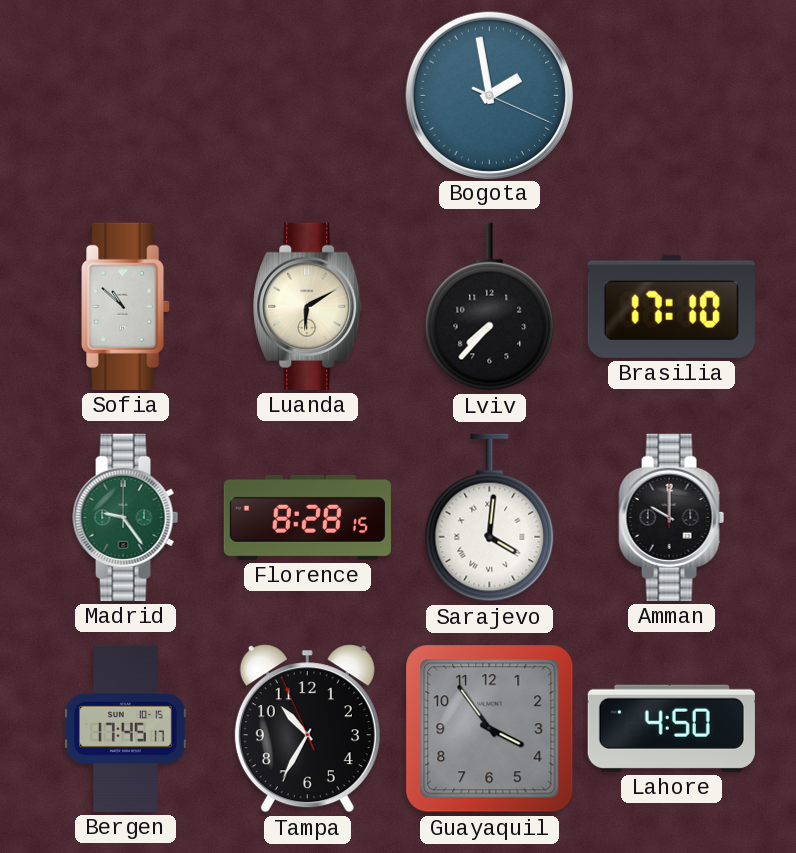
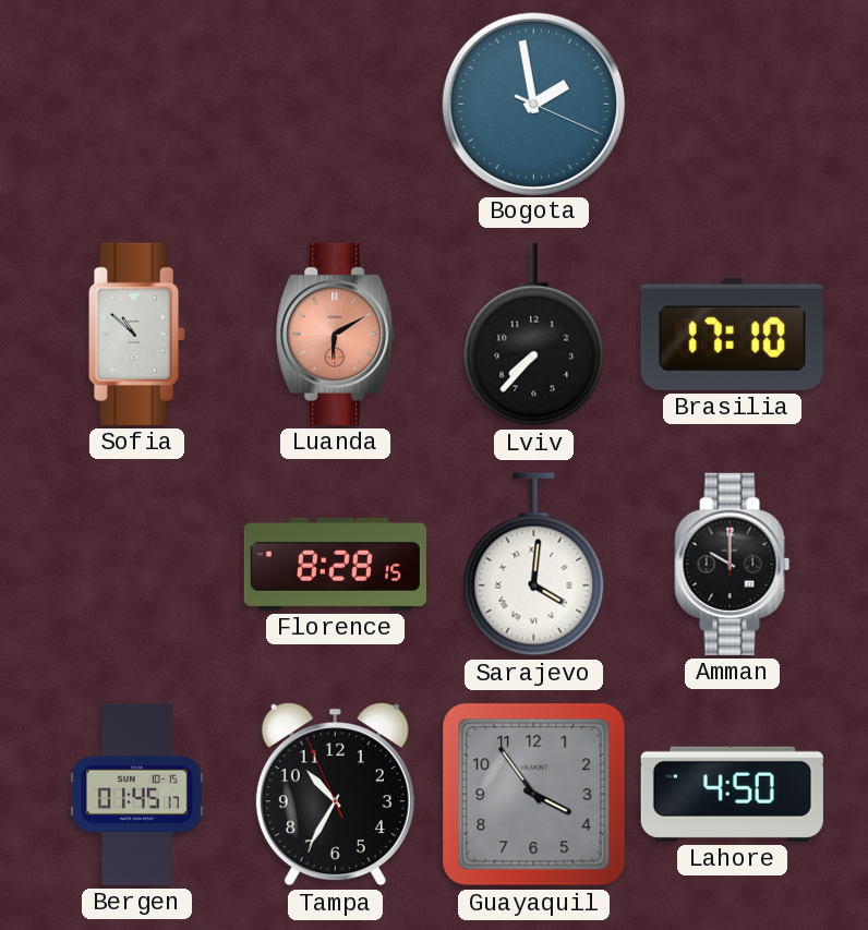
Luanda dial: cream -> salmon (336, 334)
Madrid: 9:24 -> none (126, 517)
Bergen: 17:45 -> 01:45 (137, 794)
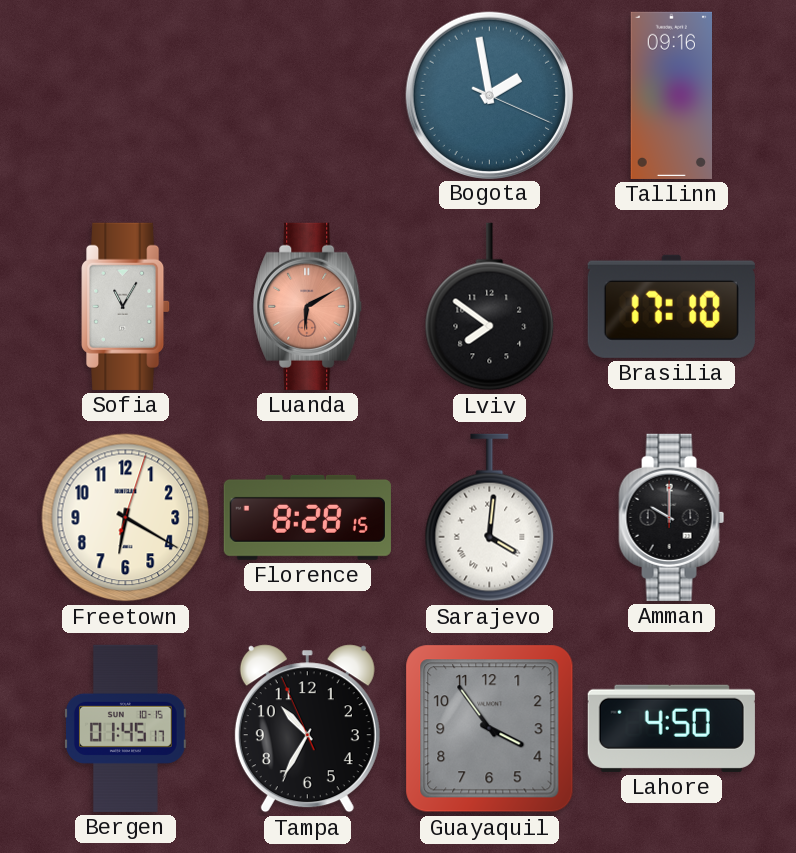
Tallinn: none -> 09:16 (671, 95)
Sofia: 10:52 -> 11:05 (127, 306)
Lviv: 7:37 -> 7:51 (490, 307)
Freetown: none -> 6:20 (126, 518)
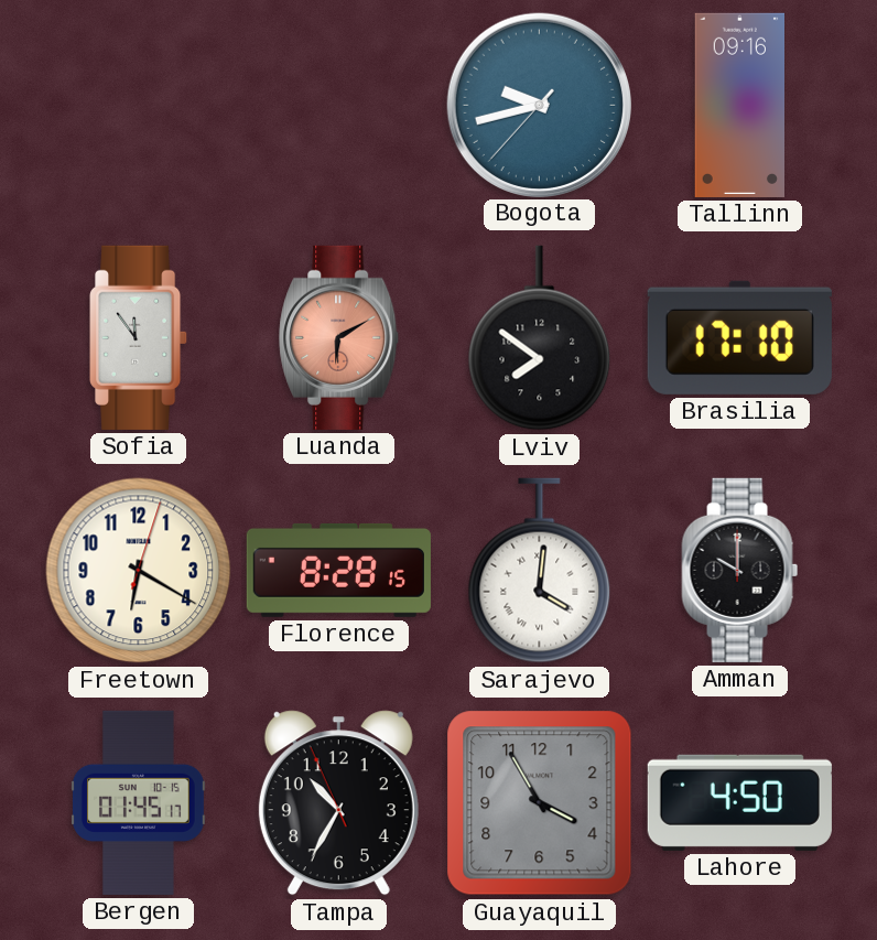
Bogota: 1:58 -> 9:42 (539, 105)
Sofia: 11:05 -> 11:54 (140, 337)
Guayaquil: 3:54 -> 3:55 (540, 803)
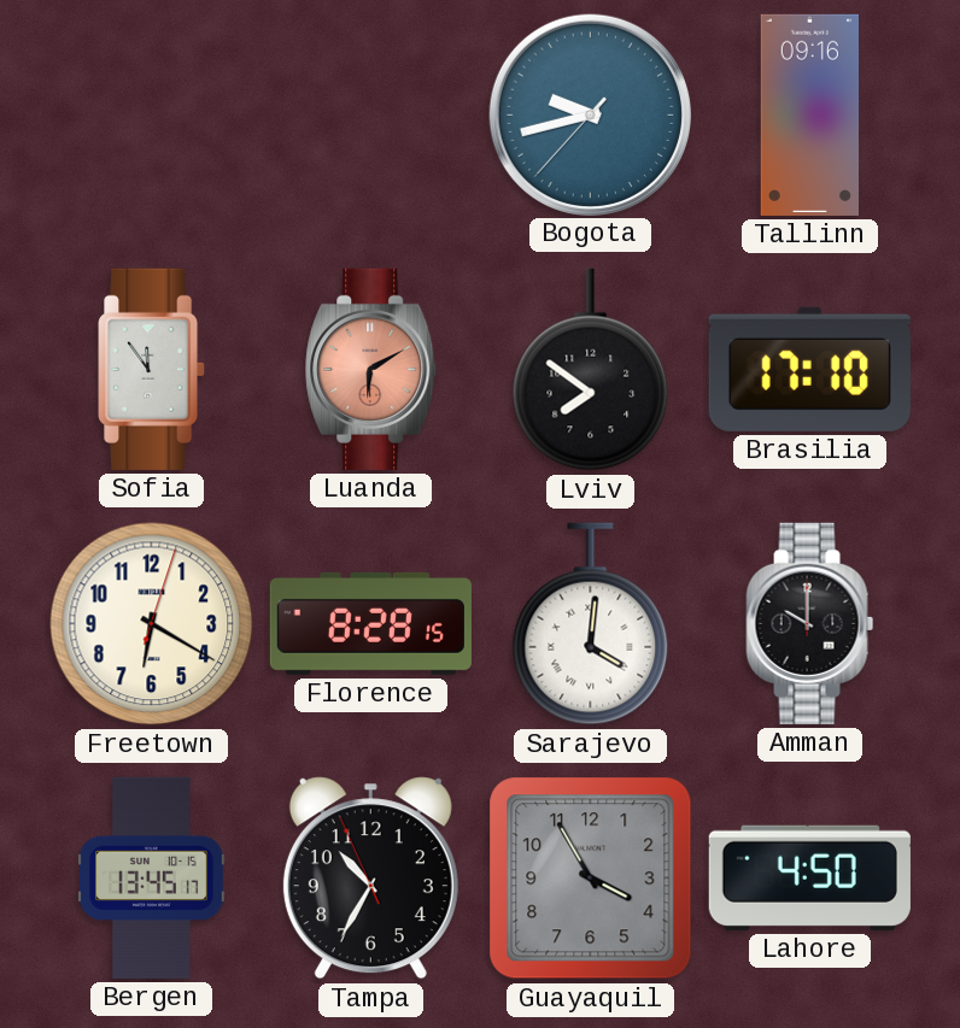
Bergen: 01:45 -> 13:45 (152, 877)
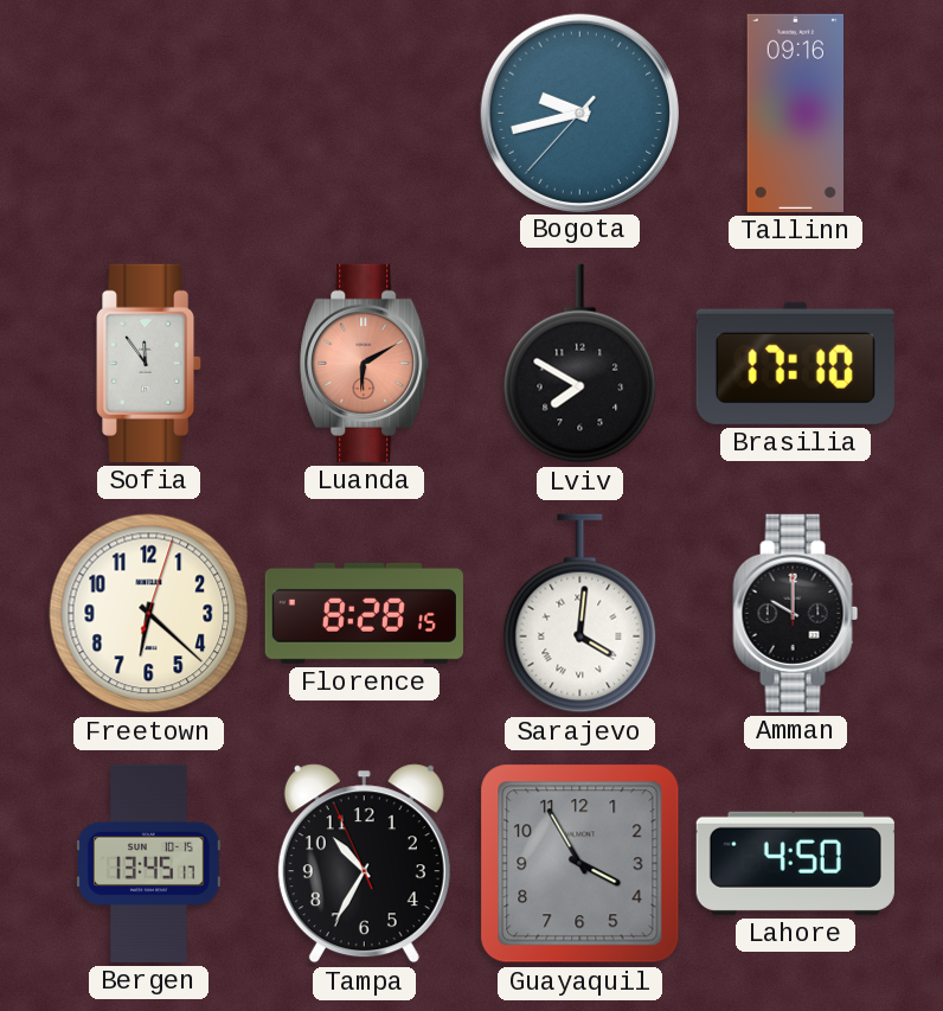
Lviv: 7:51 -> 7:50 (580, 364)
Freetown: 6:20 -> 6:22 (149, 614)
